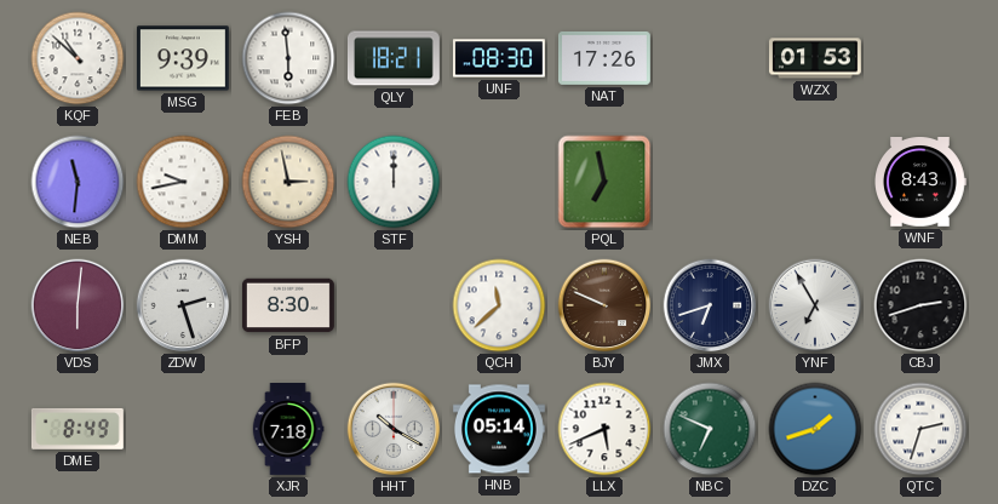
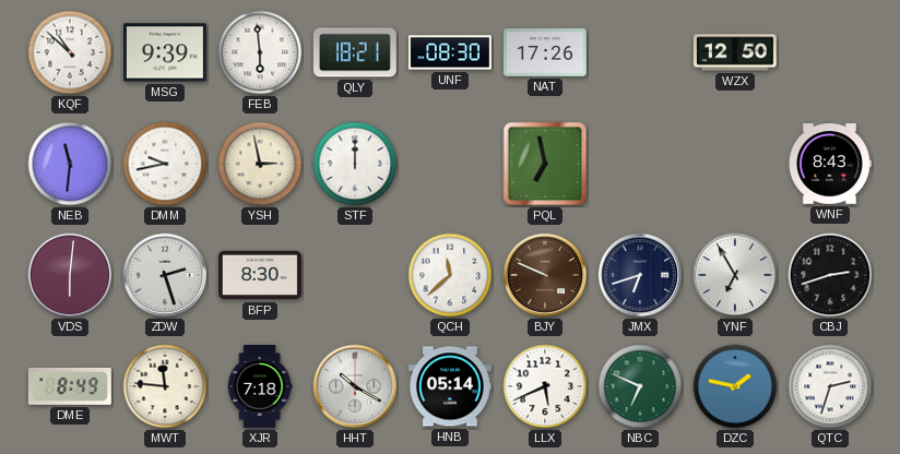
WZX: 01:53 -> 12:50 (735, 52)
MWT: none -> 11:46 (165, 386)
DZC: 1:42 -> 1:47 (735, 386)
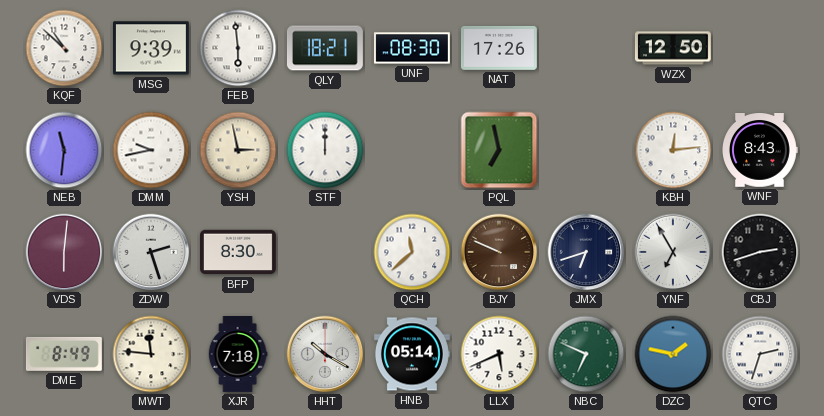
KBH: none -> 12:14 (673, 150)
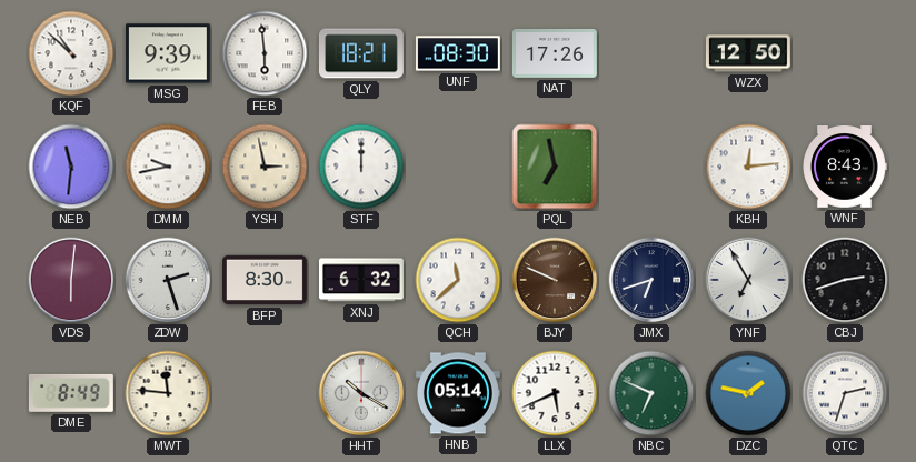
XNJ: none -> 6:32 (361, 280)
XJR: 7:18 -> none (238, 355)
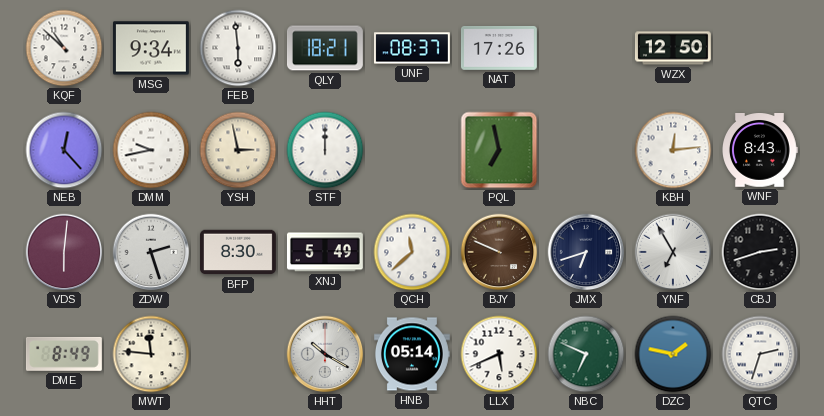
MSG: 9:39 -> 9:34 (151, 48)
UNF: 08:30 -> 08:37 (412, 48)
NEB: 11:31 -> 12:23 (64, 150)
XNJ: 6:32 -> 5:49 (325, 252)
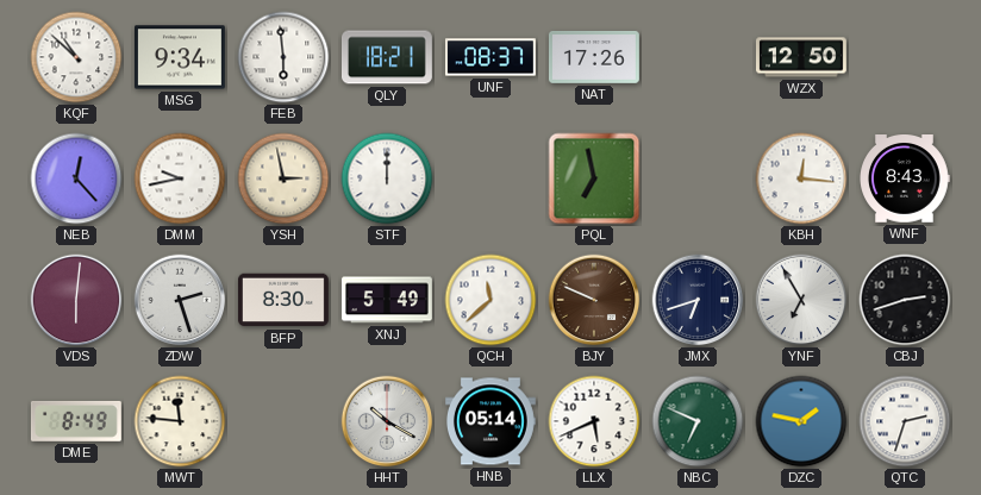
KBH: 12:14 -> 12:16 (801, 178)
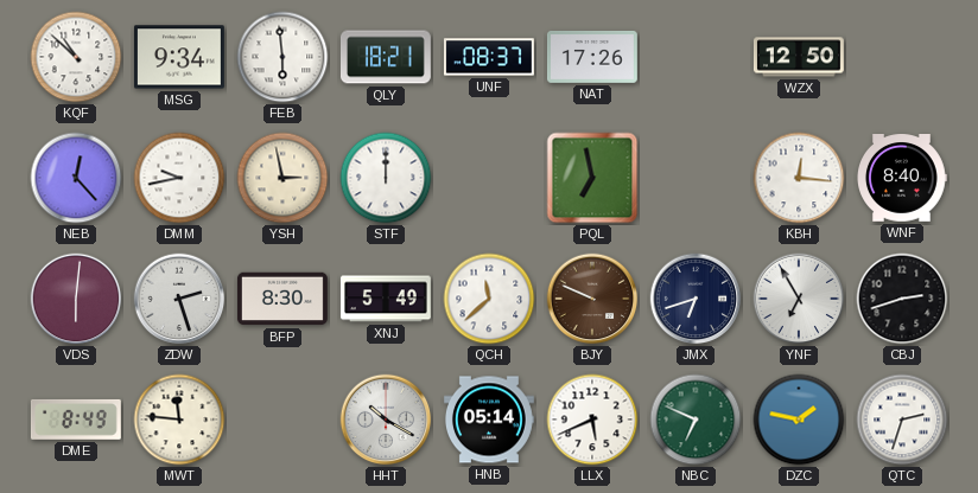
WNF: 8:43 -> 8:40 (902, 178)
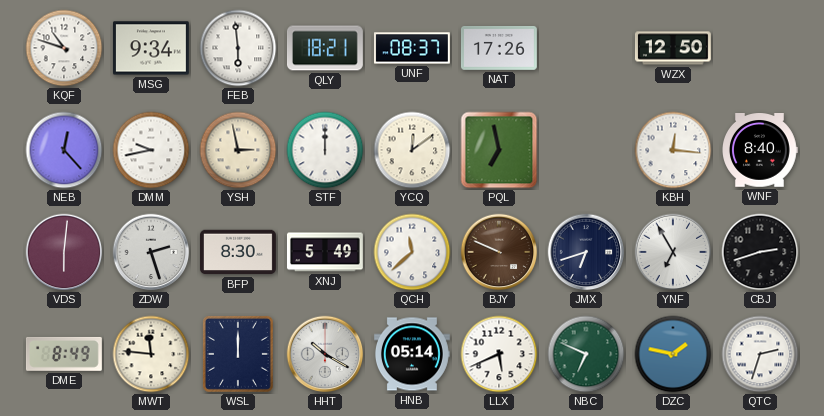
KQF: 10:52 -> 10:48 (64, 48)
YCQ: none -> 12:09 (412, 150)
WSL: none -> 12:00 (238, 354)
